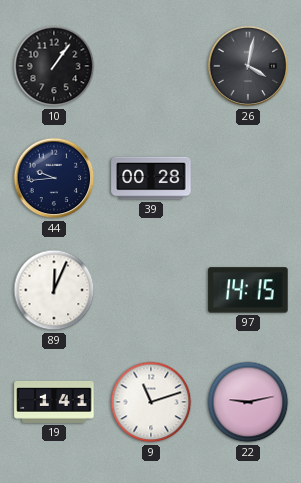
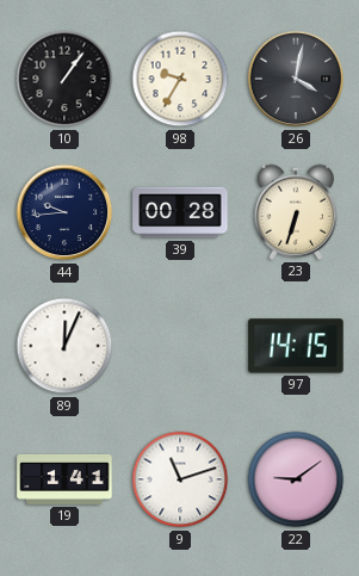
98: none -> 9:35 (180, 79)
23: none -> 6:33 (295, 212)
22: 9:13 -> 9:09 (296, 479)
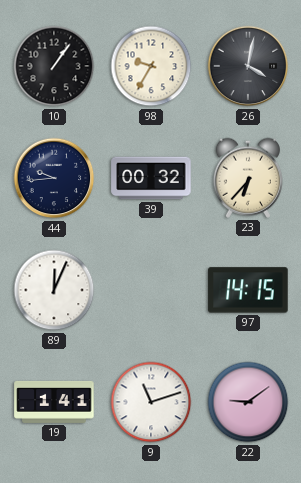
39: 00:28 -> 00:32 (151, 178)
23: 6:33 -> 6:37 (247, 178)
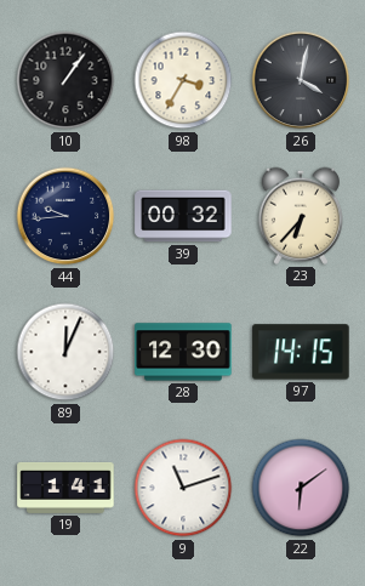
98: 9:35 -> 3:35 (183, 80)
28: none -> 12:30 (183, 352)
22: 9:09 -> 6:09 (301, 488)
